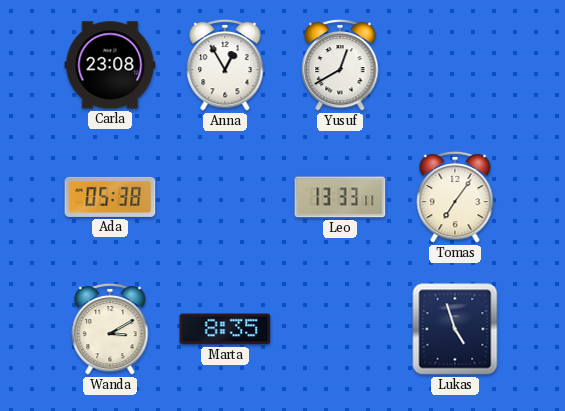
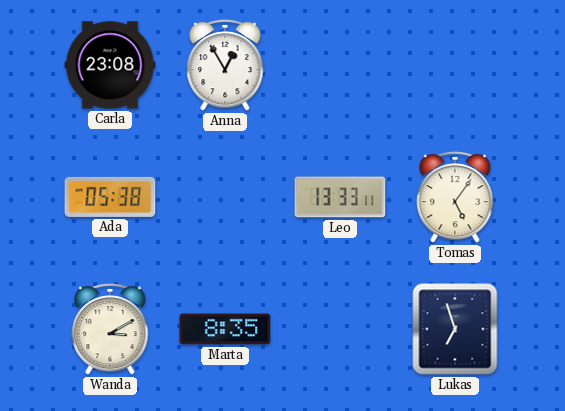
Yusuf: 12:40 -> none (340, 65)
Tomas: 7:06 -> 5:06 (455, 197)
Lukas: 4:57 -> 6:57 (455, 329)
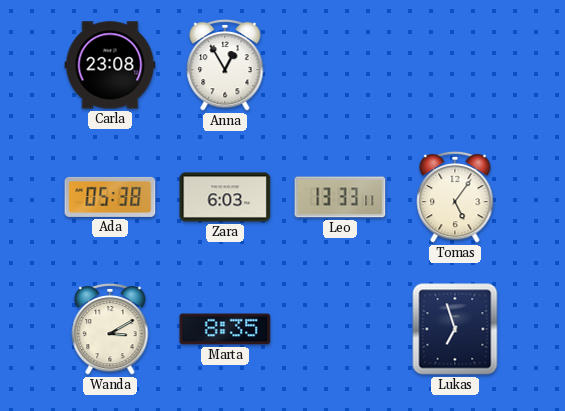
Zara: none -> 6:03 (225, 197)
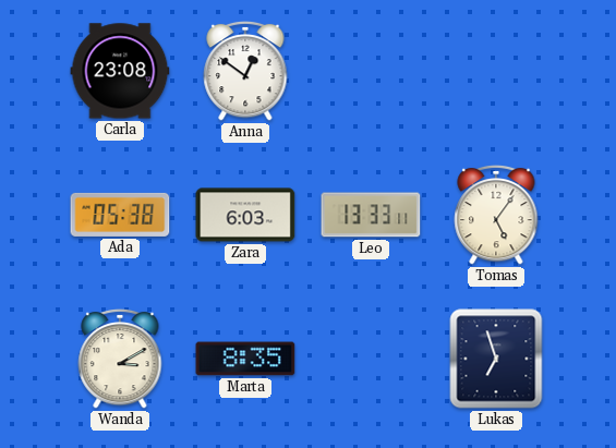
Anna: 12:55 -> 12:51 (245, 71)
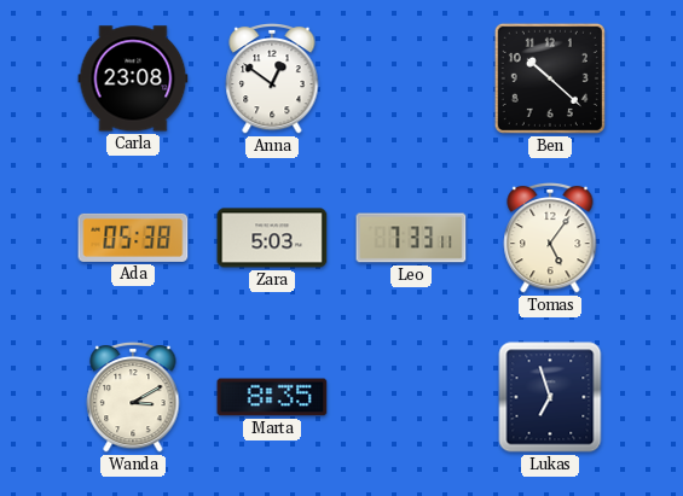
Ben: none -> 10:22 (550, 78)
Zara: 6:03 -> 5:03 (272, 238)
Leo: 13:33 -> 7:33 (411, 238)
